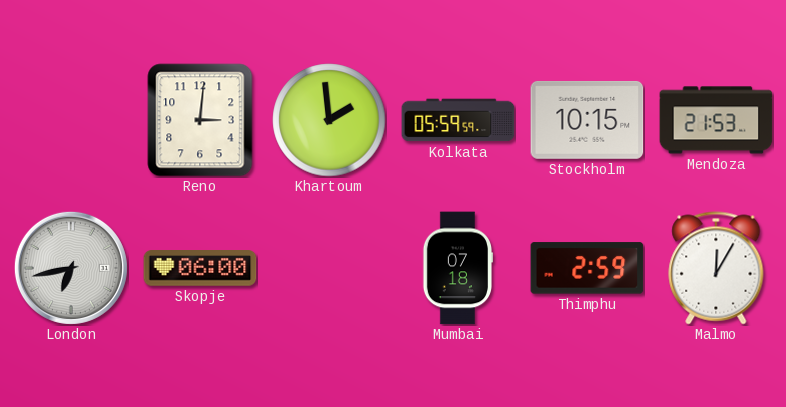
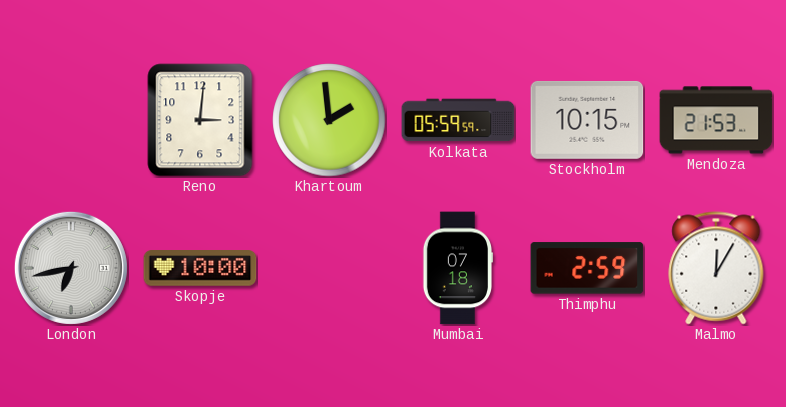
Skopje: 06:00 -> 10:00 (200, 268)
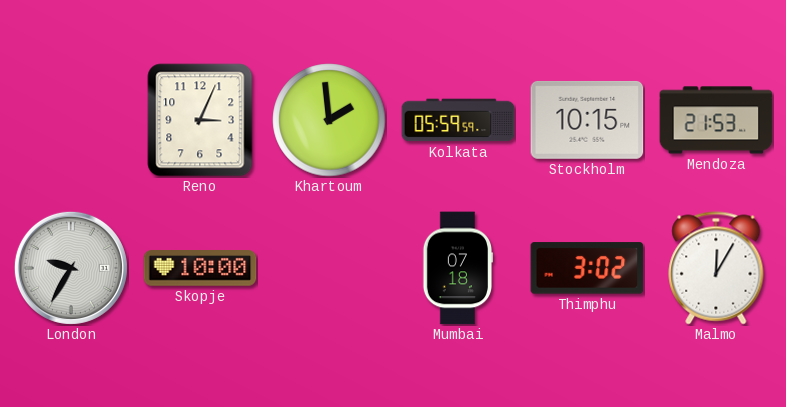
Reno: 3:01 -> 3:04 (200, 120)
London: 6:43 -> 9:35 (71, 268)
Thimphu: 2:59 -> 3:02 (587, 268)
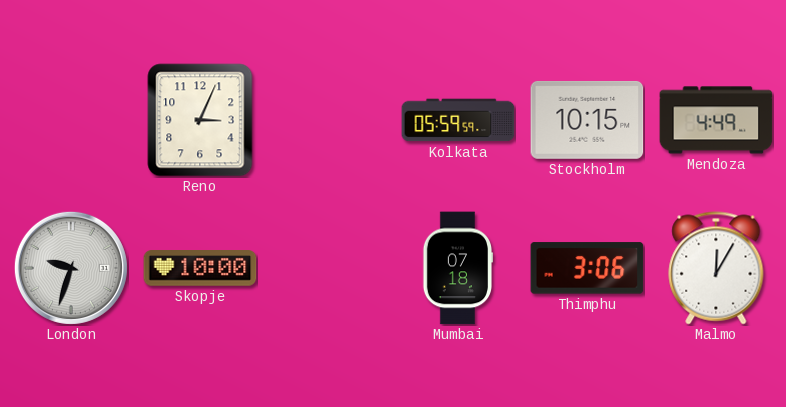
Khartoum: 1:59 -> none (329, 120)
Mendoza: 21:53 -> 4:49 (716, 120)
London: 9:35 -> 9:33 (71, 268)
Thimphu: 3:02 -> 3:06 (587, 268)
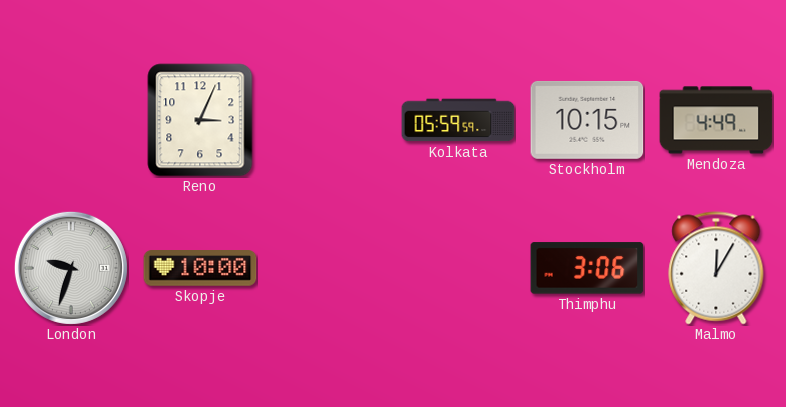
Mumbai: 07:18 -> none (457, 268)
